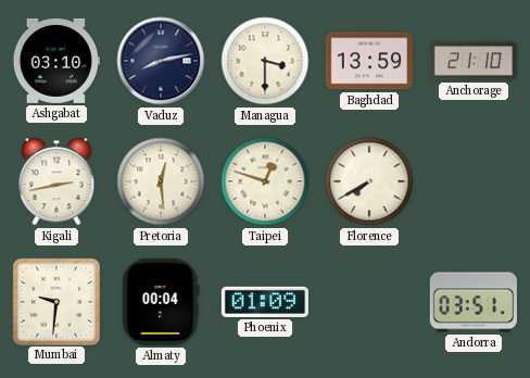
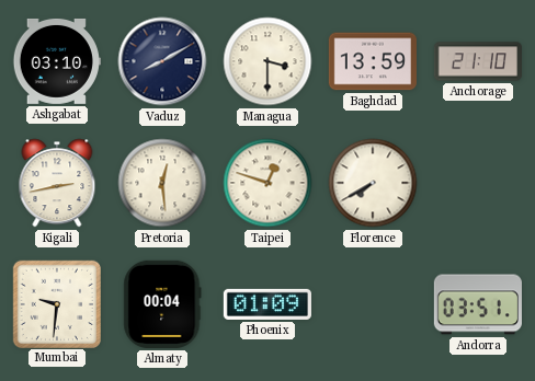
Vaduz: 8:13 -> 8:10 (162, 61)
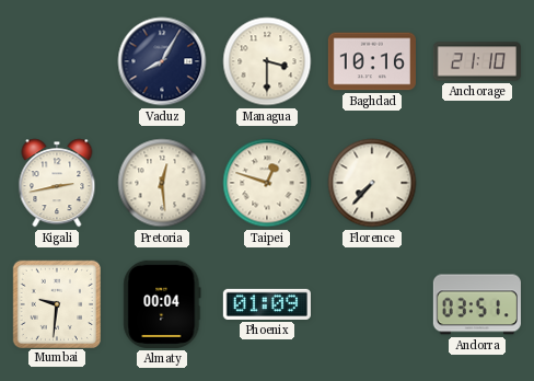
Ashgabat: 03:10 -> none (57, 61)
Vaduz: 8:10 -> 8:05 (162, 61)
Baghdad: 13:59 -> 10:16 (372, 61)
Florence: 7:40 -> 7:37 (372, 183)
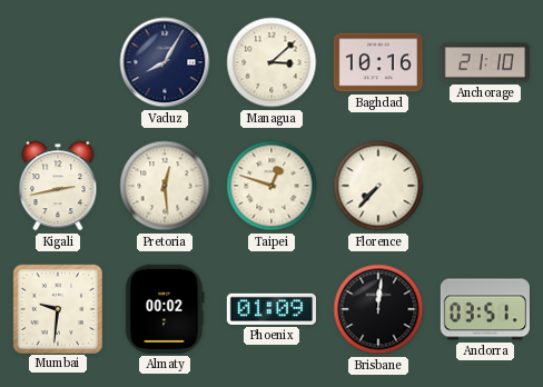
Managua: 3:30 -> 3:08 (271, 62)
Almaty: 00:04 -> 00:02 (165, 309)
Brisbane: none -> 12:01 (378, 309)
